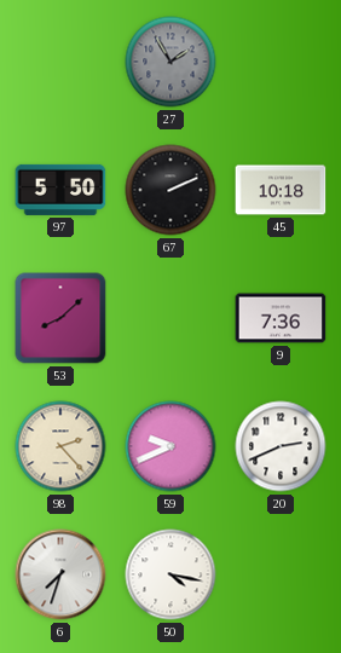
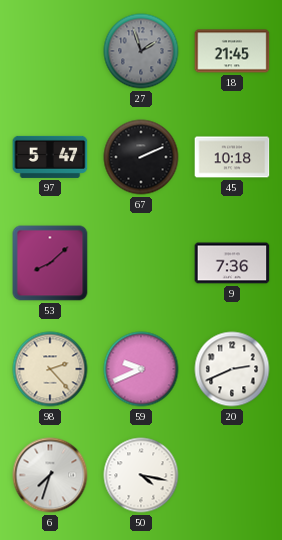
27: 1:55 -> 1:57 (141, 51)
18: none -> 21:45 (232, 51)
97: 5:50 -> 5:47 (50, 157)
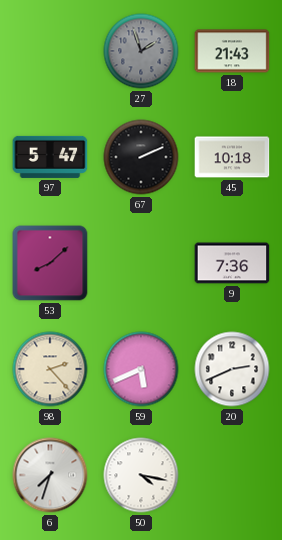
18: 21:45 -> 21:43 (232, 51)
59: 9:41 -> 5:41 (141, 369)
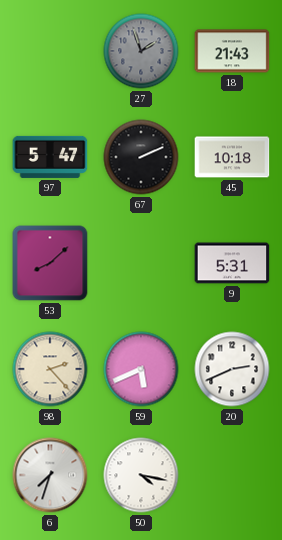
9: 7:36 -> 5:31 (232, 263)
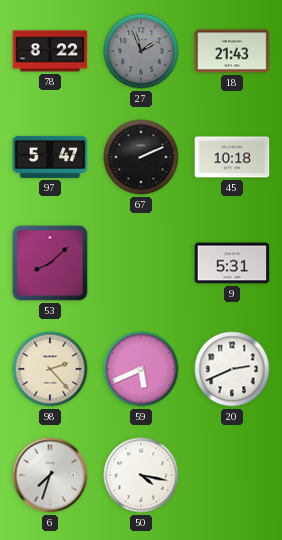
78: none -> 8:22 (50, 51)
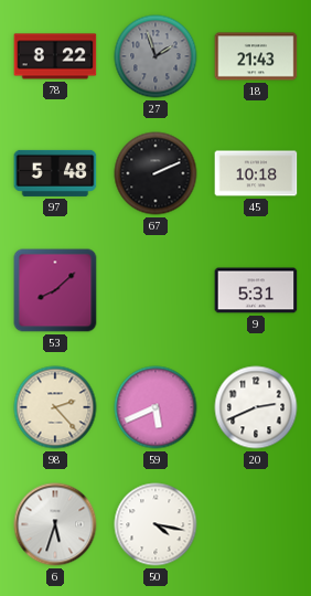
97: 5:47 -> 5:48 (55, 173)
6: 7:33 -> 5:33 (55, 524)
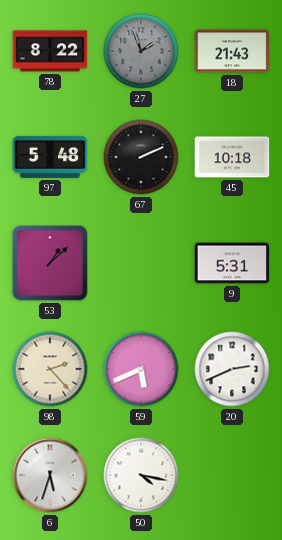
53: 8:08 -> 1:08 (50, 263)
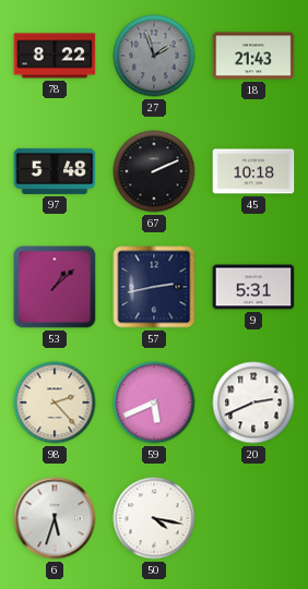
57: none -> 2:43 (154, 287)
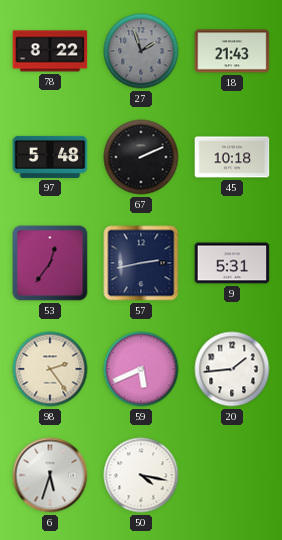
53: 1:08 -> 12:36 (50, 263)
98: 2:23 -> 2:24 (50, 369)
20: 2:41 -> 1:44 (232, 369)
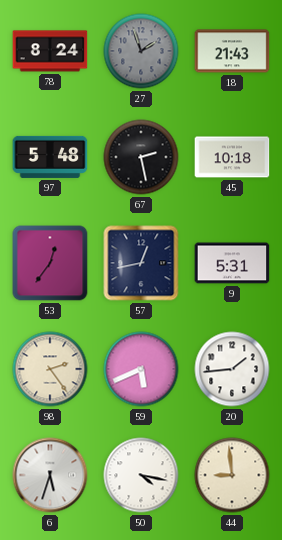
78: 8:22 -> 8:24 (50, 51)
67: 2:11 -> 2:28 (141, 157)
57: 2:43 -> 12:43 (141, 263)
44: none -> 8:59 (232, 475)
